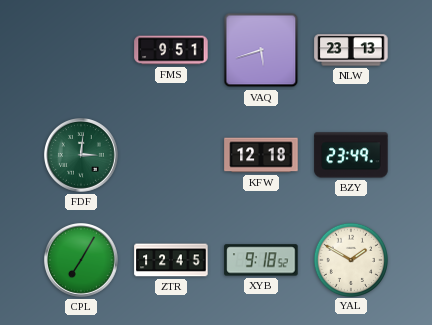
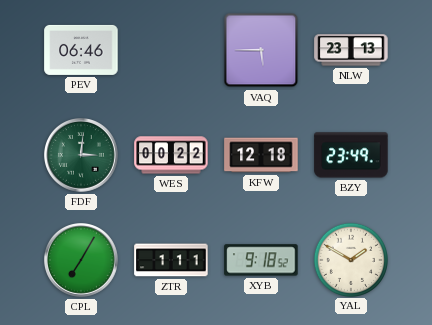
PEV: none -> 06:46 (81, 50)
FMS: 9:51 -> none (171, 50)
VAQ: 5:42 -> 5:45 (261, 50)
WES: none -> 00:22 (171, 155)
ZTR: 12:45 -> 1:11 (171, 260)
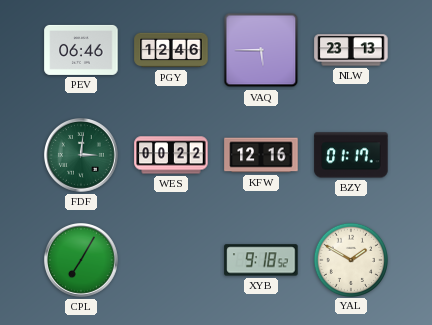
PGY: none -> 12:46 (171, 50)
KFW: 12:18 -> 12:16 (261, 155)
BZY: 23:49 -> 01:17 (351, 155)
ZTR: 1:11 -> none (171, 260)
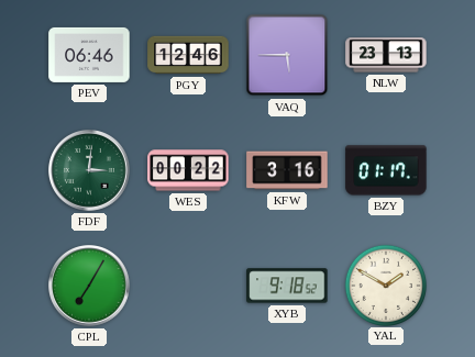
KFW: 12:16 -> 3:16 (287, 170)
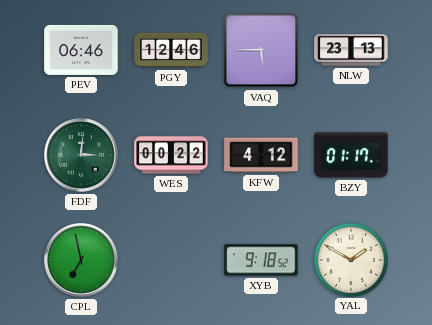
KFW: 3:16 -> 4:12 (261, 155)
CPL: 7:05 -> 6:58 (82, 261)
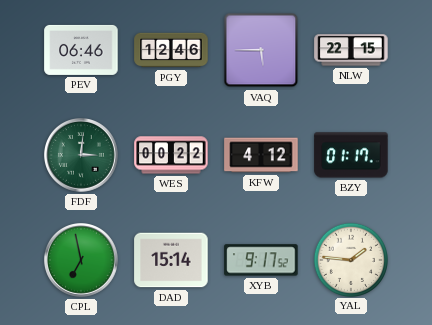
NLW: 23:13 -> 22:15 (351, 50)
DAD: none -> 15:14 (171, 260)
XYB: 9:18 -> 9:17 (261, 260)
YAL: 1:50 -> 1:46 (350, 259)
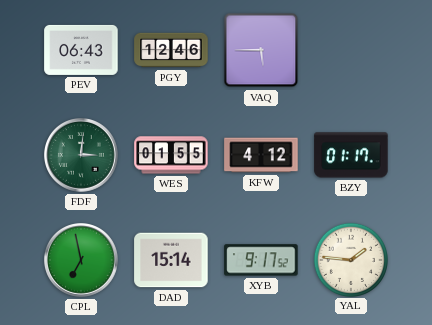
PEV: 06:46 -> 06:43 (81, 50)
NLW: 22:15 -> none (351, 50)
WES: 00:22 -> 01:55 (171, 155)
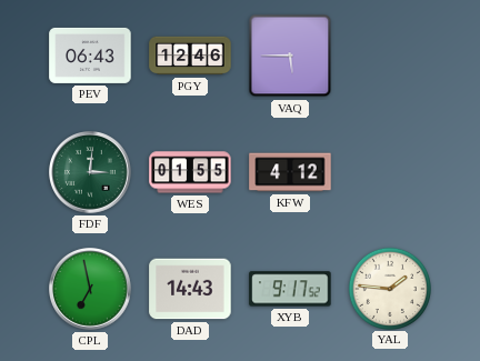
BZY: 01:17 -> none (351, 155)
DAD: 15:14 -> 14:43 (190, 289)
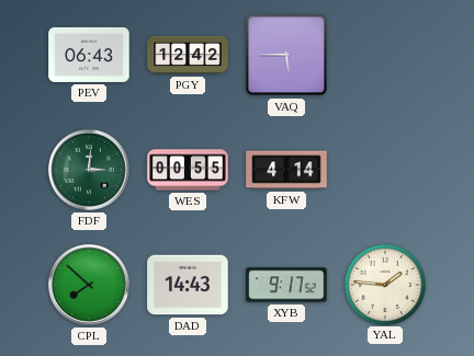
PGY: 12:46 -> 12:42 (188, 55)
WES: 01:55 -> 00:55 (188, 170)
KFW: 4:12 -> 4:14 (286, 170)
CPL: 6:58 -> 7:52 (90, 286)
